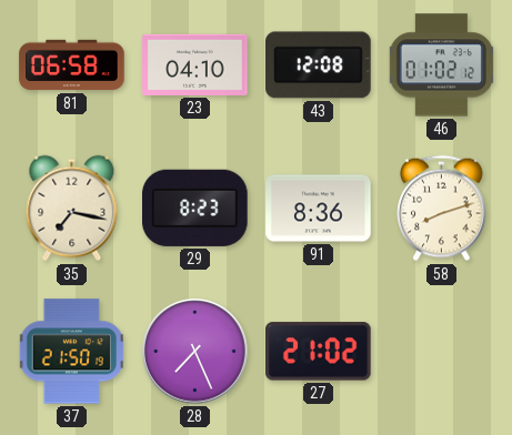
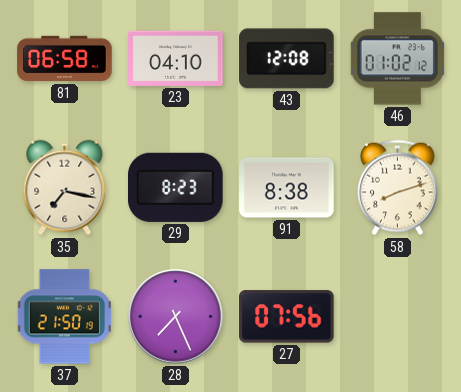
91: 8:36 -> 8:38 (287, 188)
27: 21:02 -> 07:56 (287, 317)
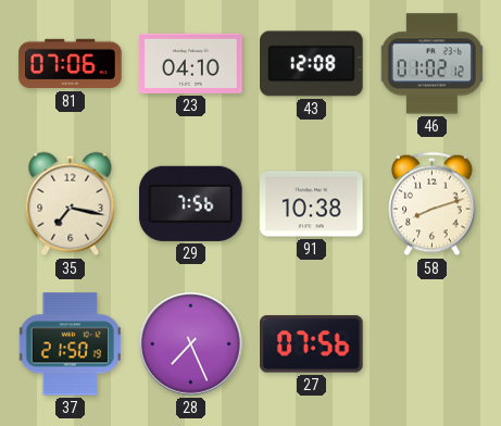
81: 06:58 -> 07:06 (71, 64)
29: 8:23 -> 7:56 (191, 203)
91: 8:38 -> 10:38 (312, 204)
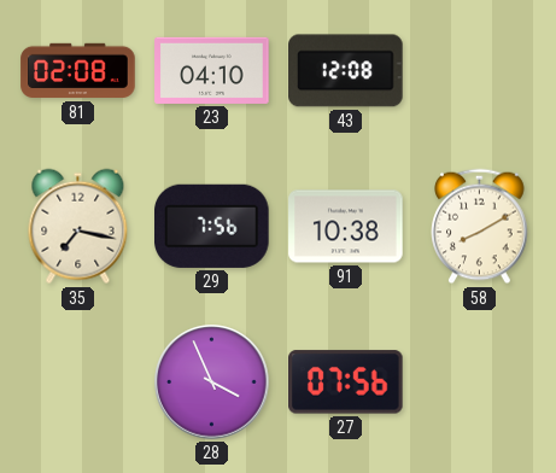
81: 07:06 -> 02:08 (78, 71)
46: 01:02 -> none (431, 64)
58: 8:12 -> 8:10 (480, 227)
37: 21:50 -> none (70, 344)
28: 7:26 -> 3:56 (212, 383)
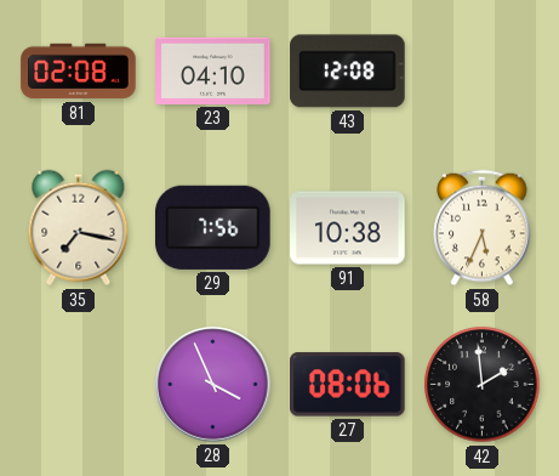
58: 8:10 -> 5:34 (483, 228)
27: 07:56 -> 08:06 (348, 385)
42: none -> 1:59 (483, 385)
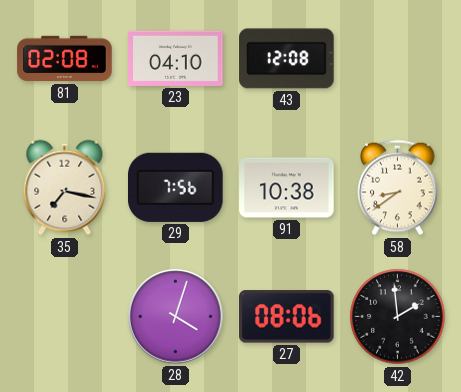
58: 5:34 -> 8:39 (398, 188)
28: 3:56 -> 4:03 (176, 317)
